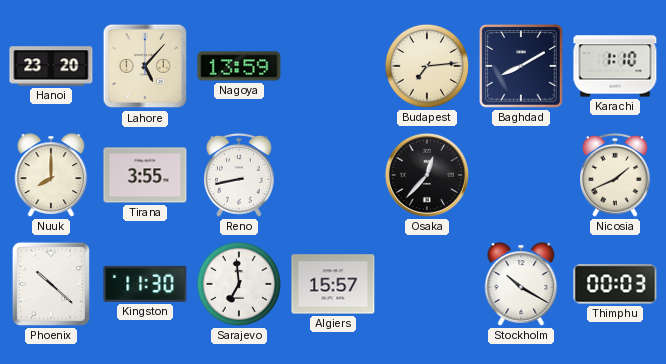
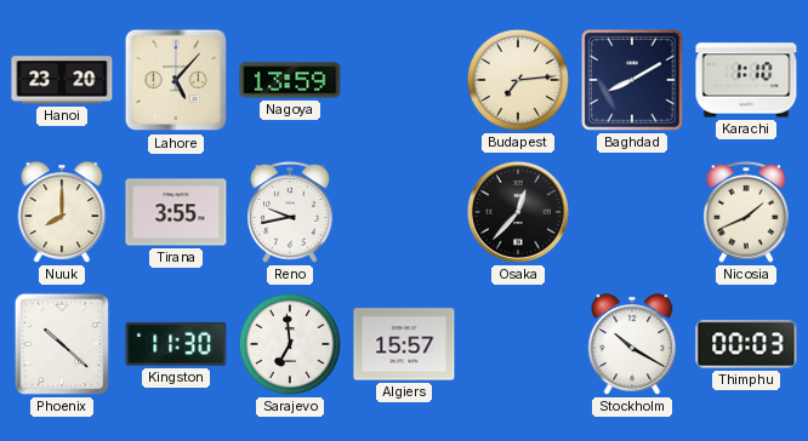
Reno: 8:43 -> 9:43 (291, 212)
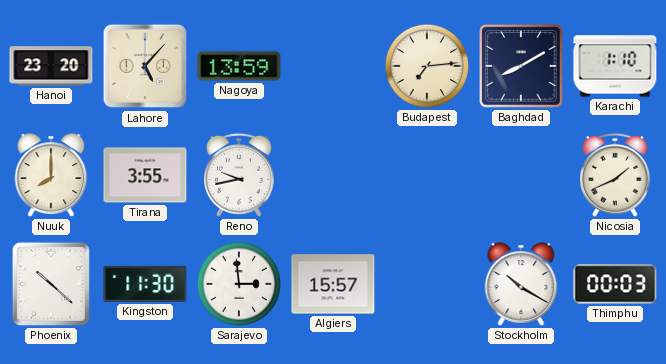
Osaka: 12:37 -> none (518, 212)
Sarajevo: 6:59 -> 2:59 (239, 284)
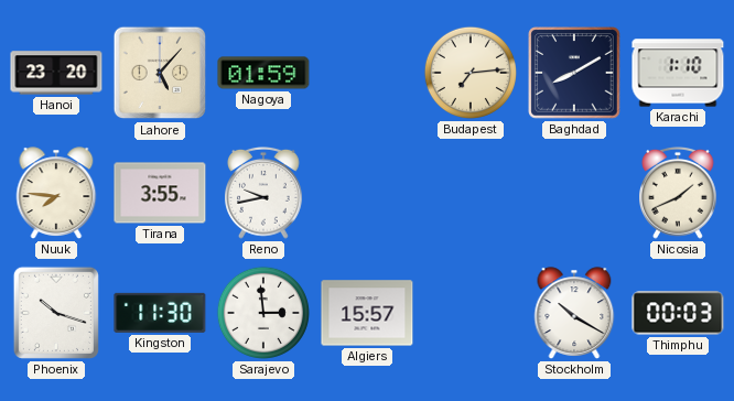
Nagoya: 13:59 -> 01:59 (263, 73)
Nuuk: 8:00 -> 7:46 (56, 193)
Phoenix: 10:22 -> 10:18 (56, 313)
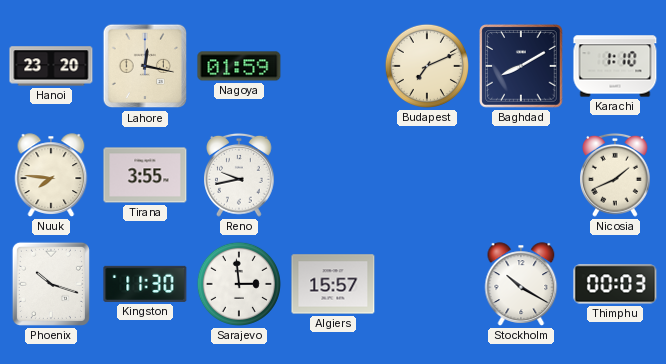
Lahore: 5:07 -> 12:17 (145, 66)
Budapest: 7:14 -> 7:11 (427, 66)
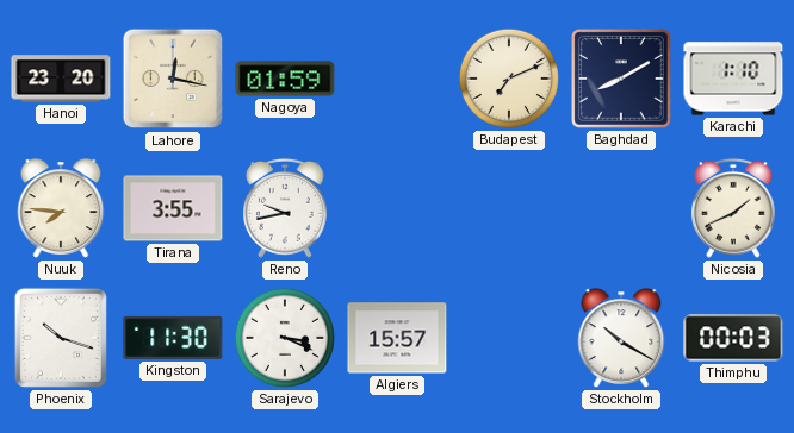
Sarajevo: 2:59 -> 3:19 (285, 338)
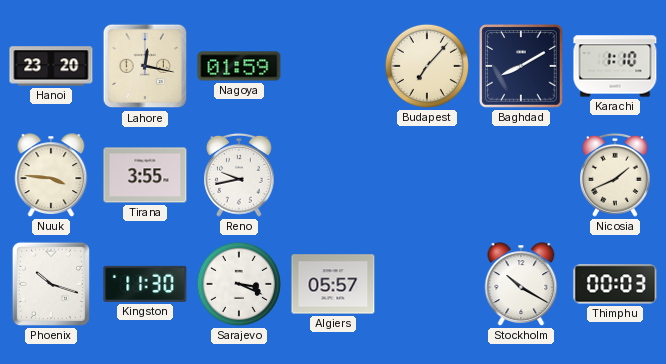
Budapest: 7:11 -> 7:07 (427, 66)
Nuuk: 7:46 -> 3:46 (51, 175)
Algiers: 15:57 -> 05:57 (333, 284)
